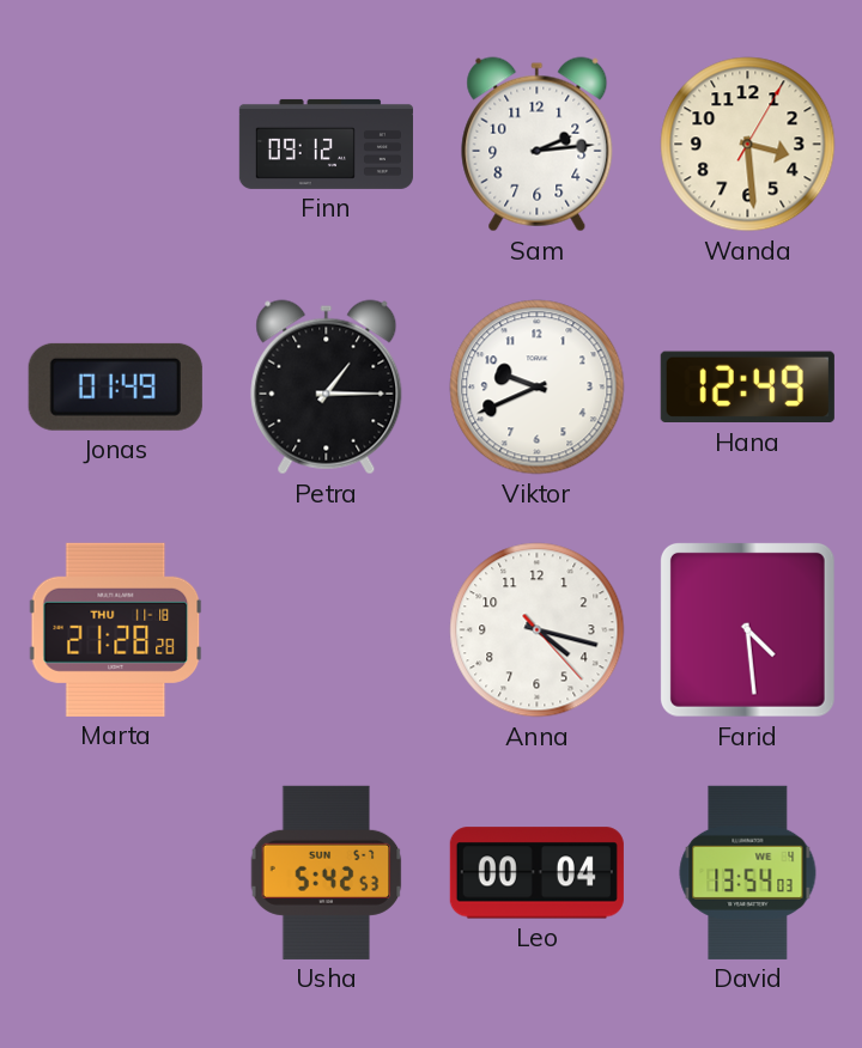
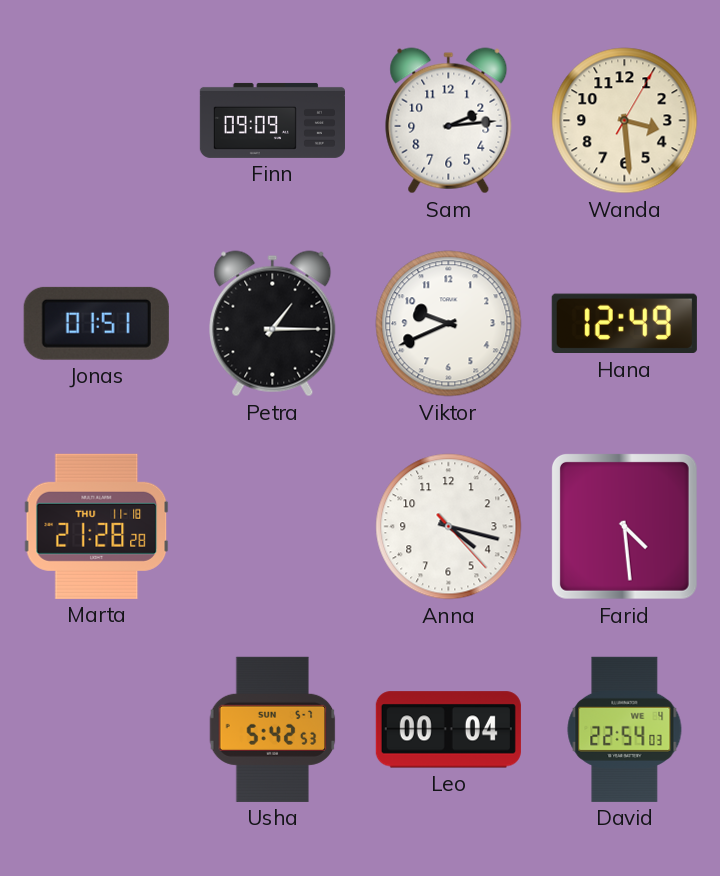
Finn: 09:12 -> 09:09 (272, 120)
Jonas: 01:49 -> 01:51 (96, 323)
David: 13:54 -> 22:54 (625, 729)
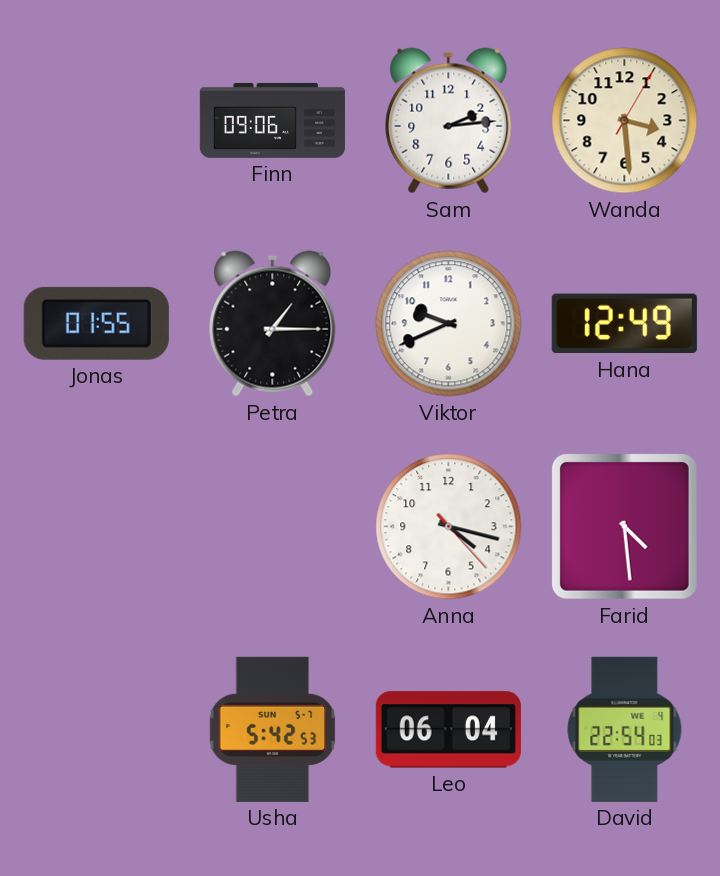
Finn: 09:09 -> 09:06 (272, 120)
Jonas: 01:51 -> 01:55 (96, 323)
Marta: 21:28 -> none (97, 526)
Leo: 00:04 -> 06:04 (448, 730)
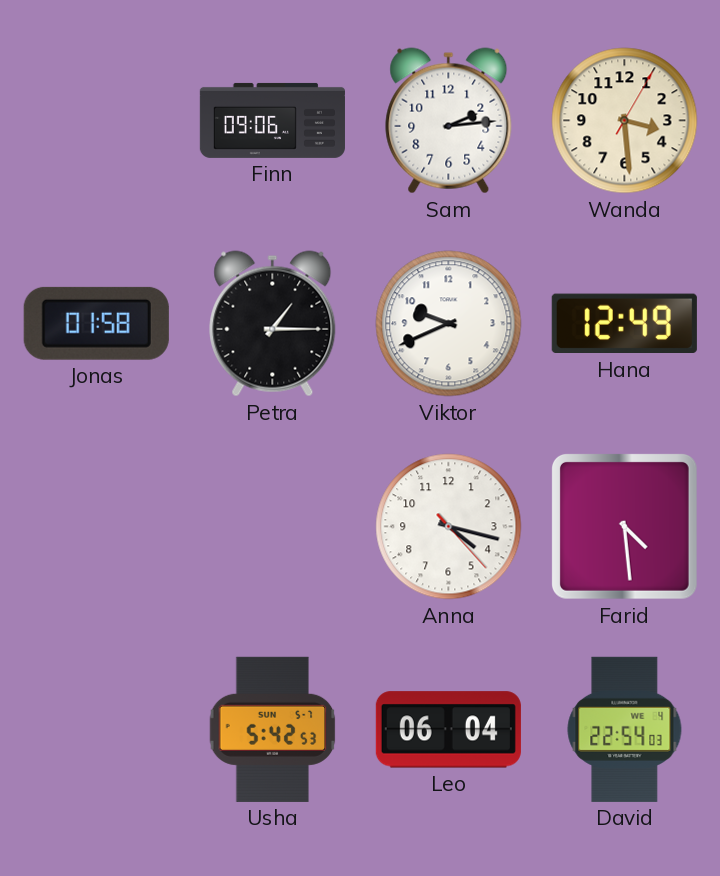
Jonas: 01:55 -> 01:58 (96, 323)
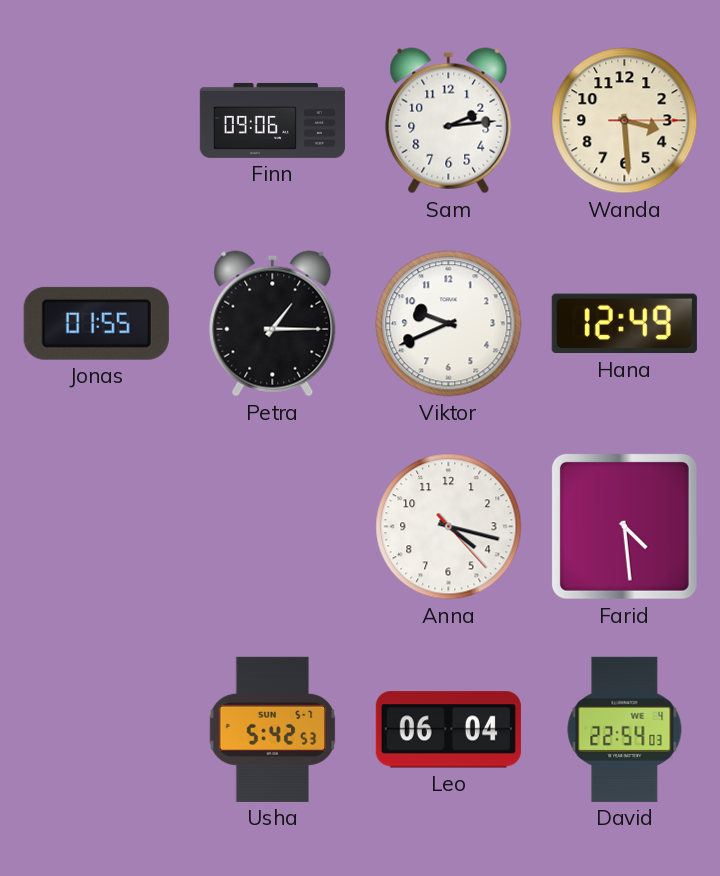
Wanda: 3:29:05 -> 3:29:15 (625, 121)
Jonas: 01:58 -> 01:55 (96, 323)
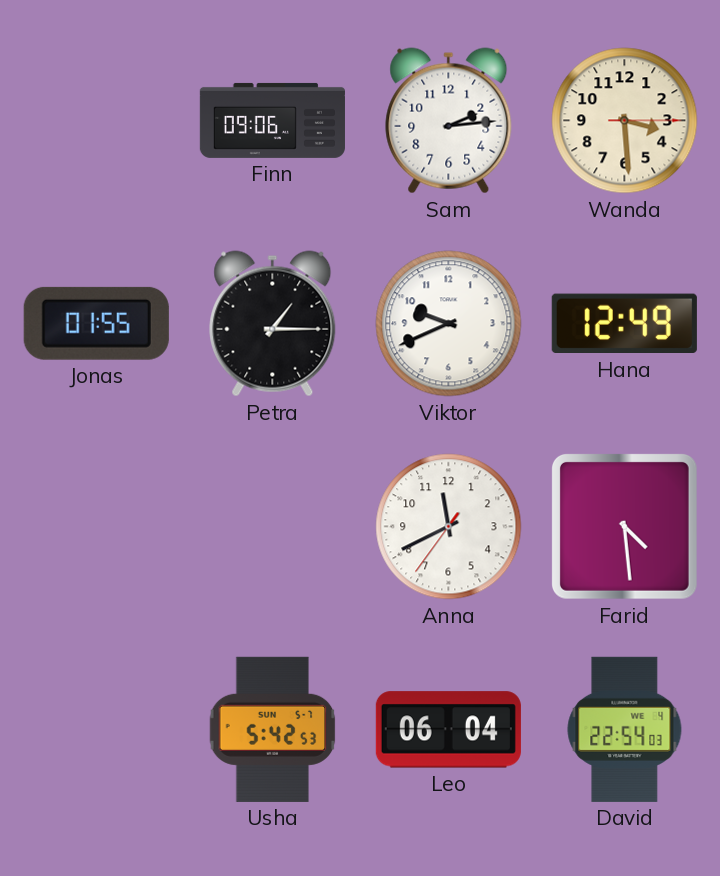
Anna: 4:17 -> 11:40 (449, 527)
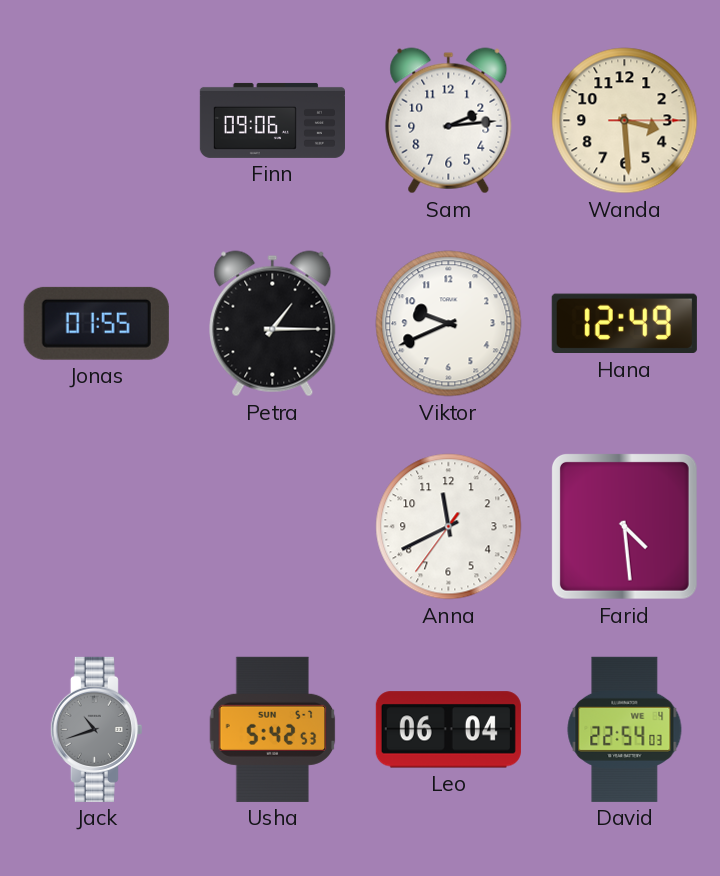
Jack: none -> 10:42 (96, 729)
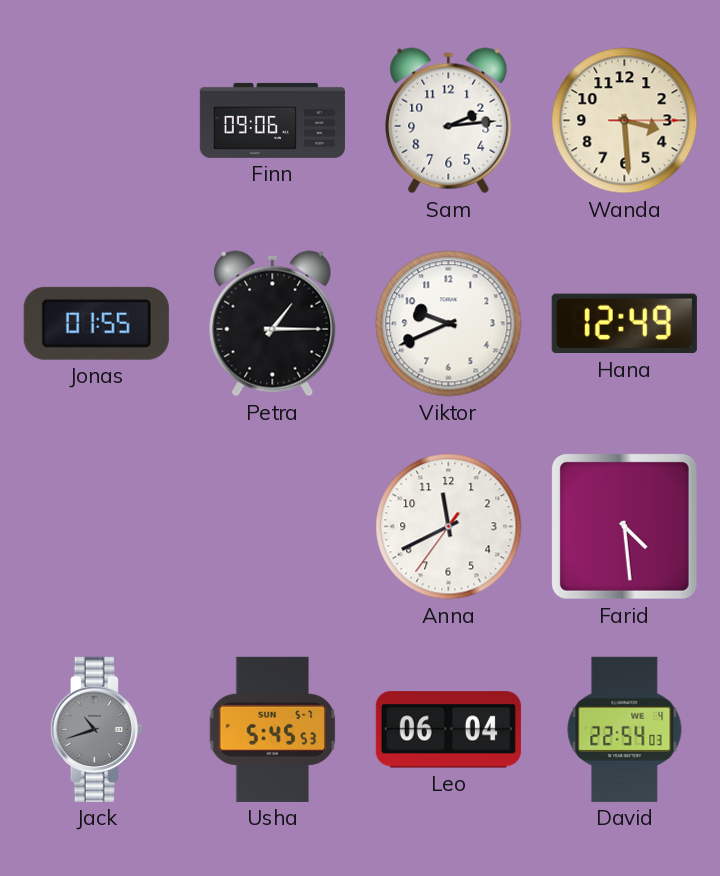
Usha: 5:42 -> 5:45 (273, 729)
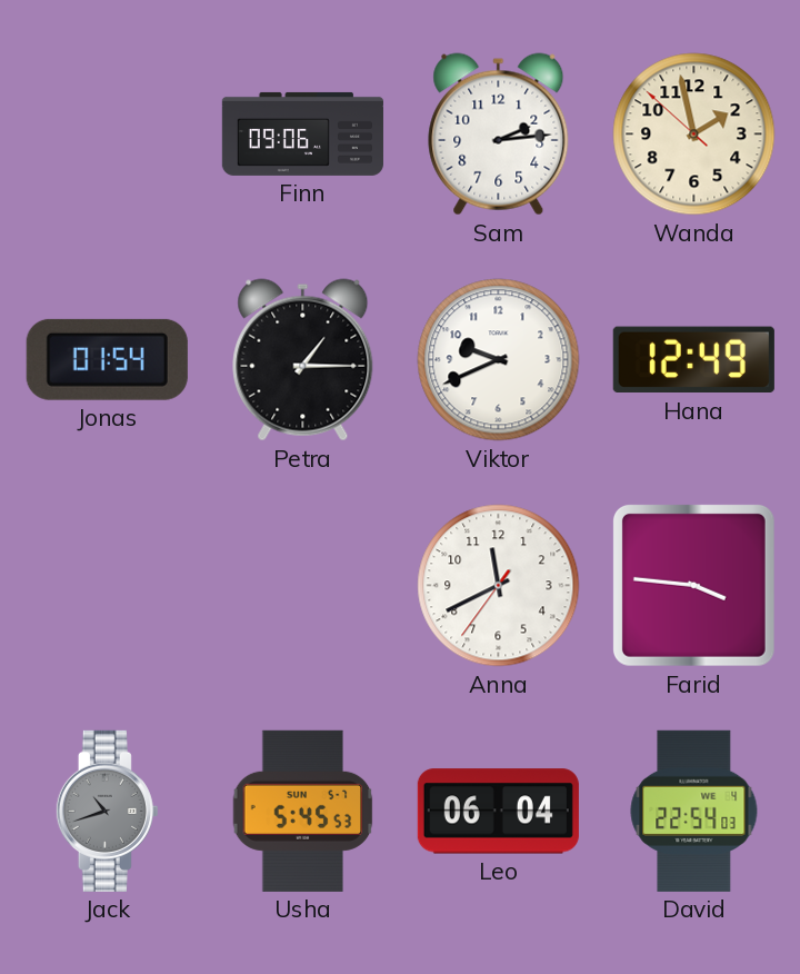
Wanda: 3:29 -> 1:57 (694, 135)
Jonas: 01:55 -> 01:54 (107, 359)
Farid: 4:29 -> 3:46 (693, 585)
